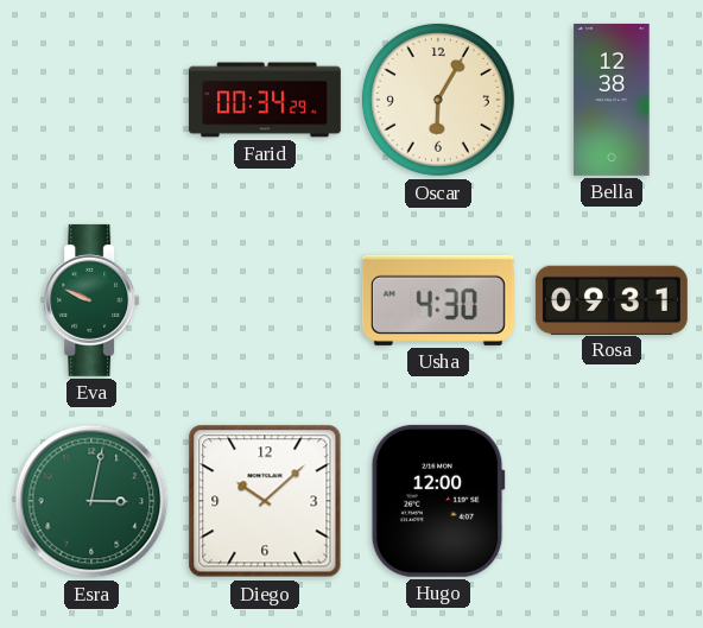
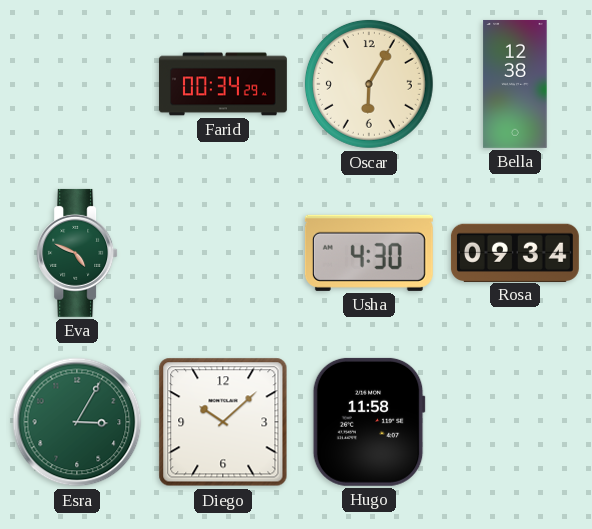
Eva: 9:49 -> 4:49 (77, 253)
Rosa: 09:31 -> 09:34 (515, 252)
Esra: 3:02 -> 3:05 (77, 422)
Hugo: 12:00 -> 11:58 (369, 422)
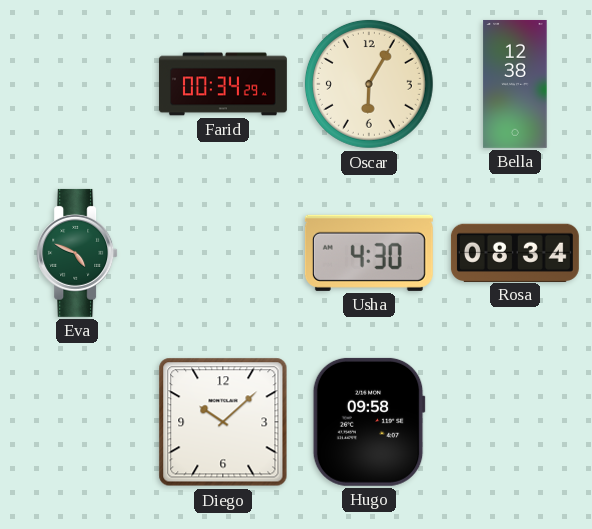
Rosa: 09:34 -> 08:34 (515, 252)
Esra: 3:05 -> none (77, 422)
Hugo: 11:58 -> 09:58 (369, 422)
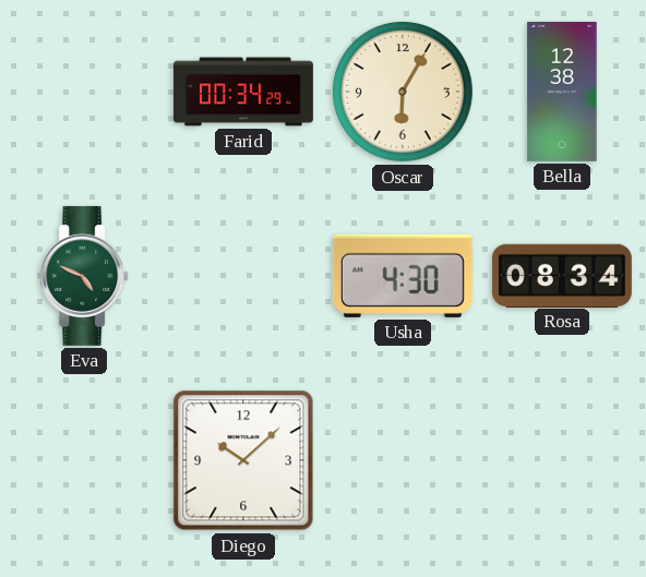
Hugo: 09:58 -> none (369, 422)
